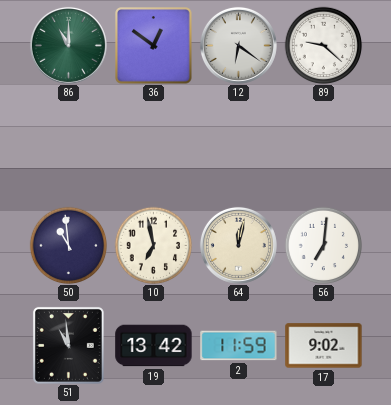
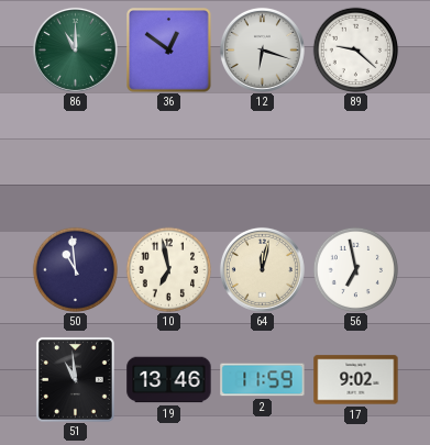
12: 6:21 -> 6:18 (262, 49)
56: 7:01 -> 6:58 (355, 269)
19: 13:42 -> 13:46 (169, 380)
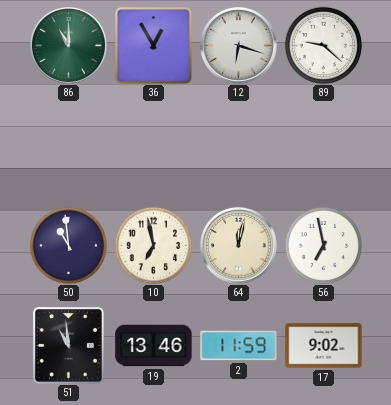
36: 12:51 -> 12:55 (154, 46)
